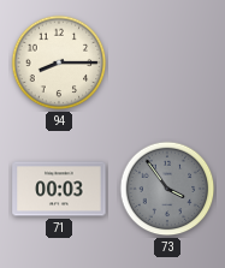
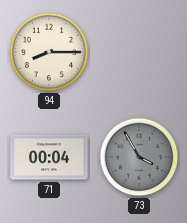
71: 00:03 -> 00:04 (49, 157)
73: 3:54 -> 3:55 (139, 157)
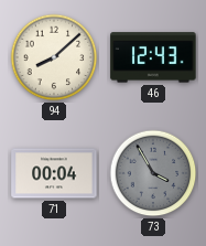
94: 8:15 -> 8:08 (54, 57)
46: none -> 12:43 (153, 57)
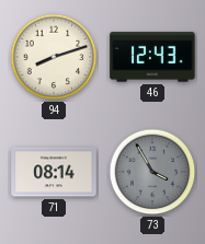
94: 8:08 -> 8:12 (54, 57)
71: 00:04 -> 08:14 (54, 172)
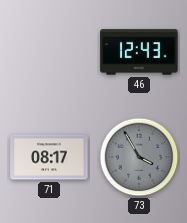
94: 8:12 -> none (54, 57)
71: 08:14 -> 08:17 (49, 157)
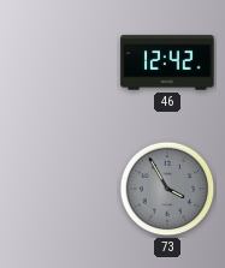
46: 12:43 -> 12:42 (167, 62)
71: 08:17 -> none (49, 157)
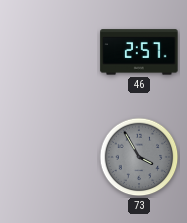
46: 12:42 -> 2:57 (139, 52)
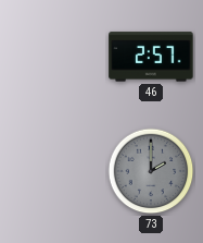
73: 3:55 -> 2:00 (151, 171)
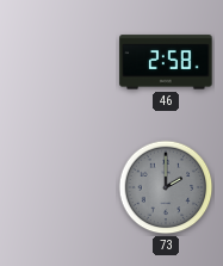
46: 2:57 -> 2:58 (166, 62)
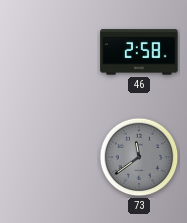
73: 2:00 -> 11:39 (139, 157)
